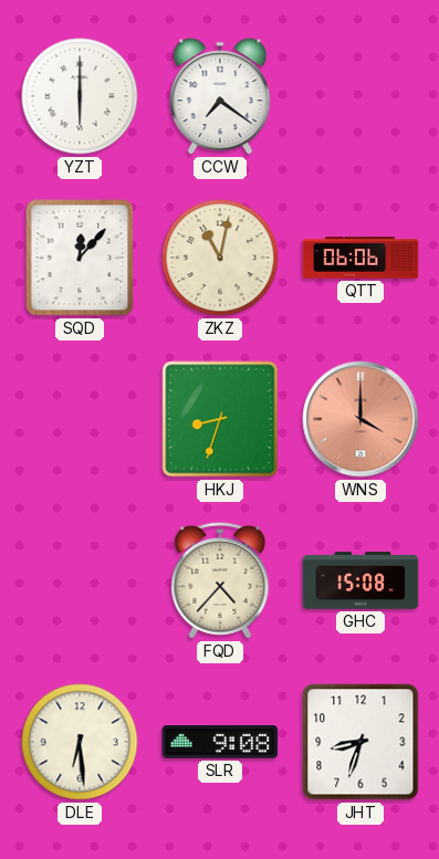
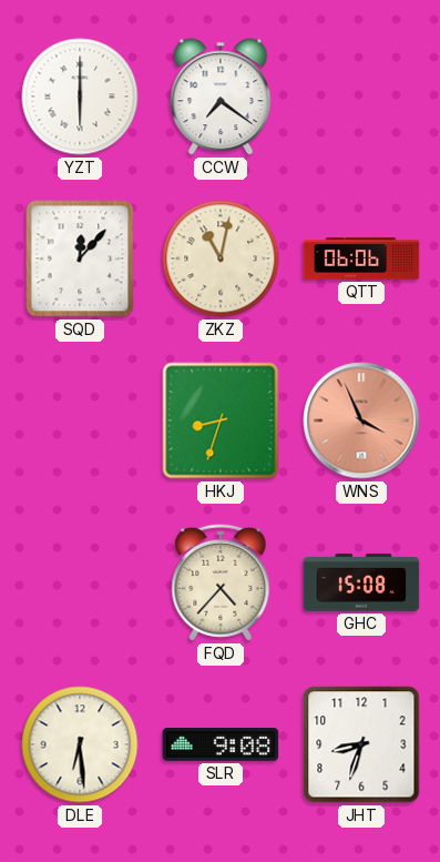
WNS: 4:00 -> 3:56 (361, 420)
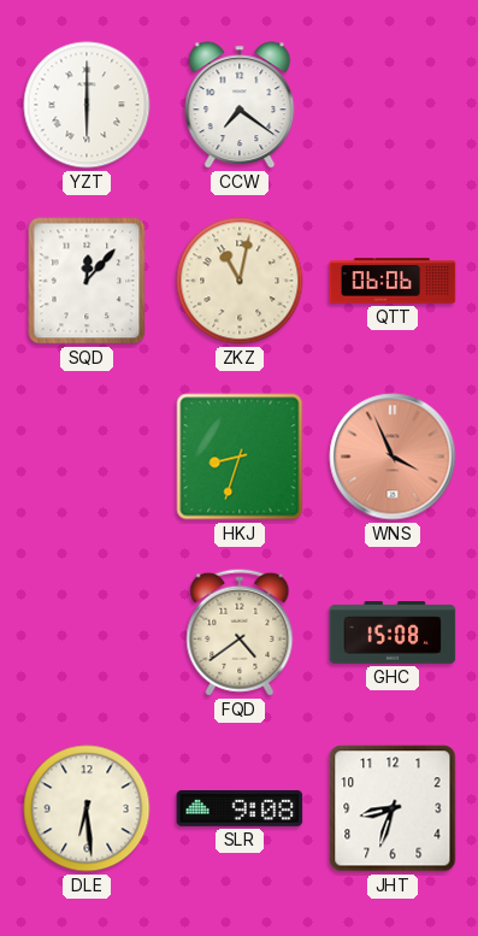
FQD: 4:37 -> 4:39 (240, 632)
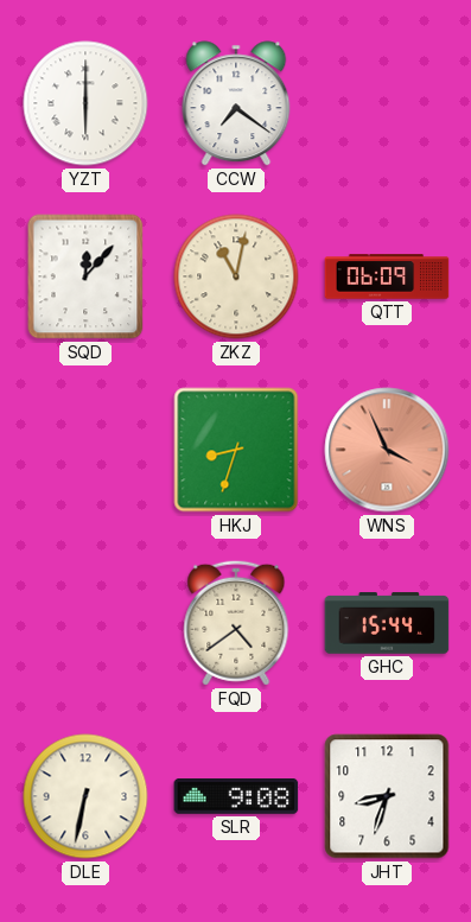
QTT: 06:06 -> 06:09 (387, 276)
GHC: 15:08 -> 15:44 (387, 623)
DLE: 6:29 -> 6:32 (85, 796)
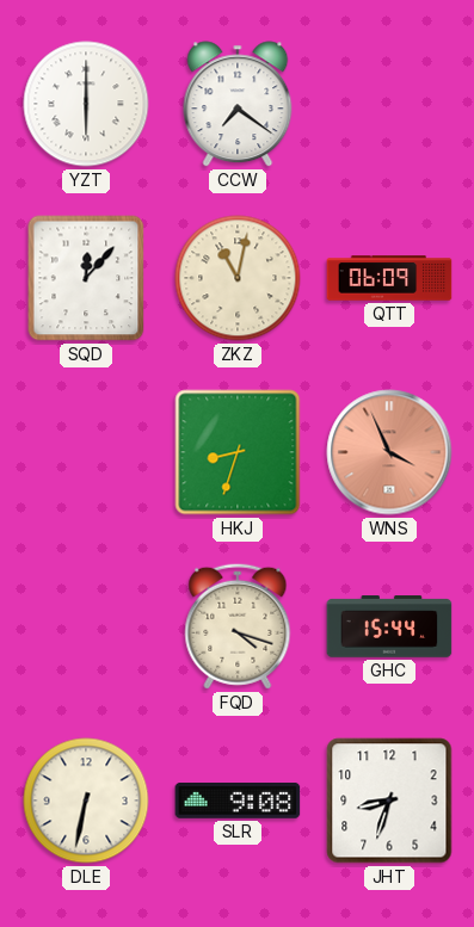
FQD: 4:39 -> 4:18 (238, 626)
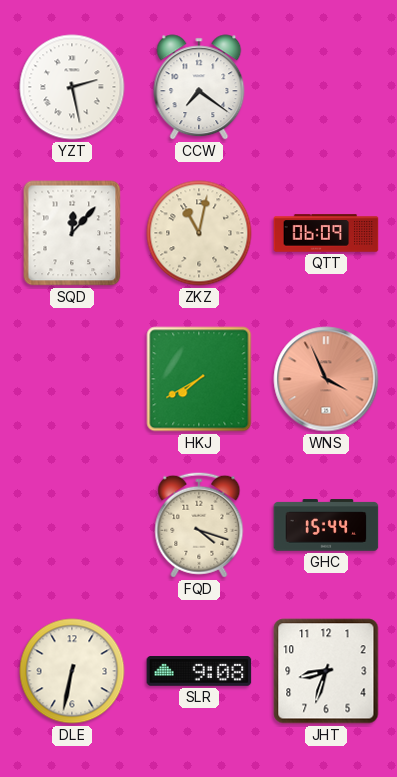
YZT: 6:00 -> 2:28 (72, 87)
HKJ: 8:33 -> 7:40 (199, 379)
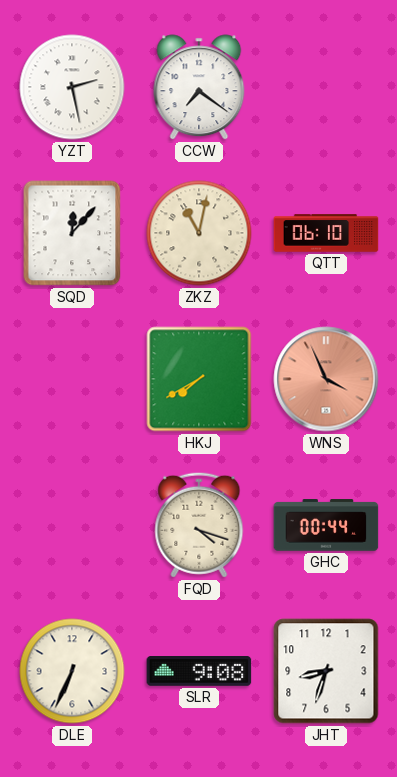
QTT: 06:09 -> 06:10 (326, 233)
GHC: 15:44 -> 00:44 (326, 525)
DLE: 6:32 -> 6:34 (72, 671)
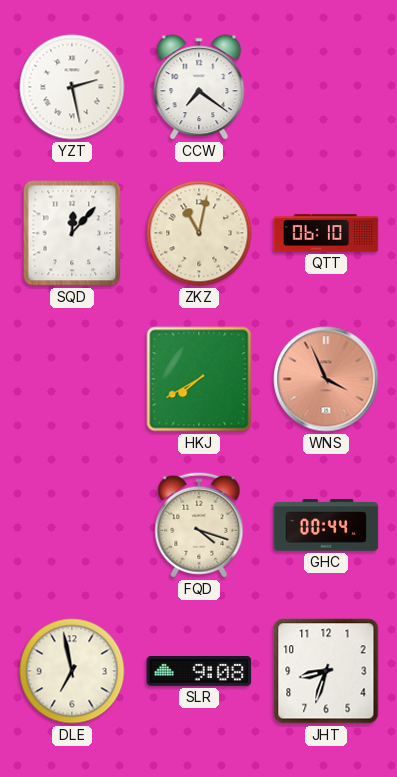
DLE: 6:34 -> 6:58 (72, 671)
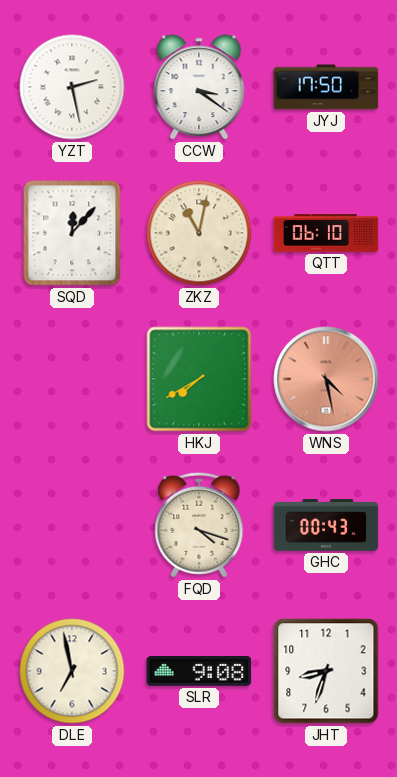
CCW: 7:21 -> 3:21 (199, 87)
JYJ: none -> 17:50 (326, 87)
WNS: 3:56 -> 4:28 (326, 379)
GHC: 00:44 -> 00:43 (326, 525)
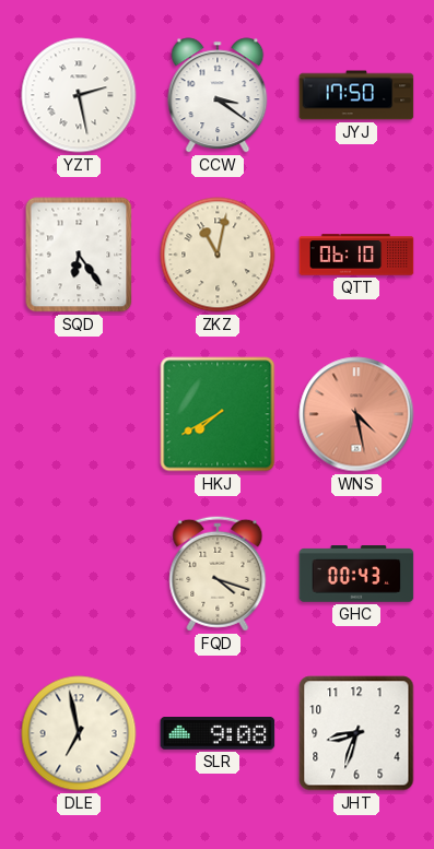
SQD: 12:07 -> 6:24 (79, 255)
